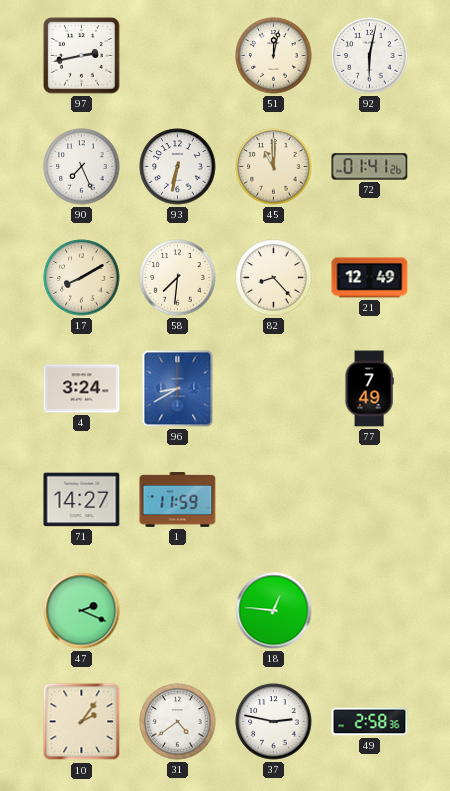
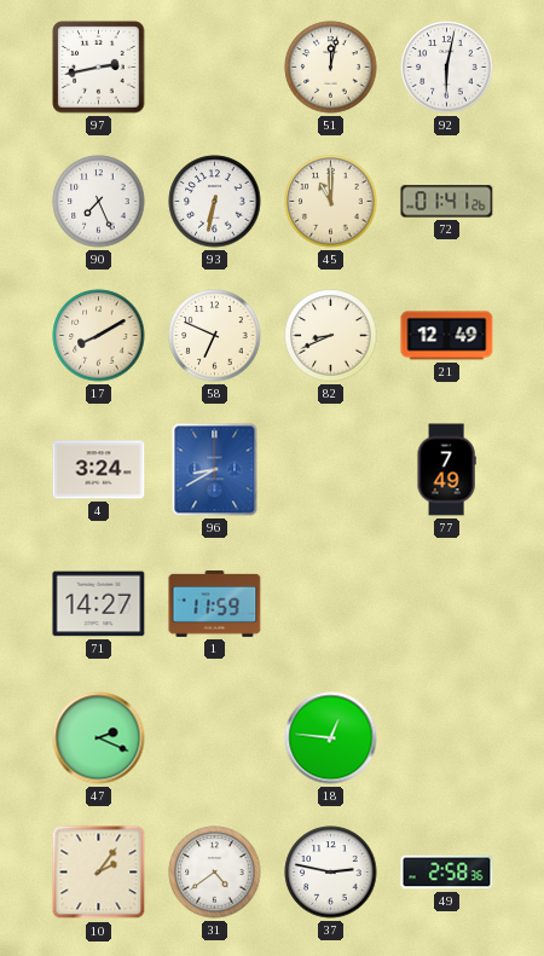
58: 7:31 -> 6:49 (215, 336)
82: 8:23 -> 8:41 (331, 336)
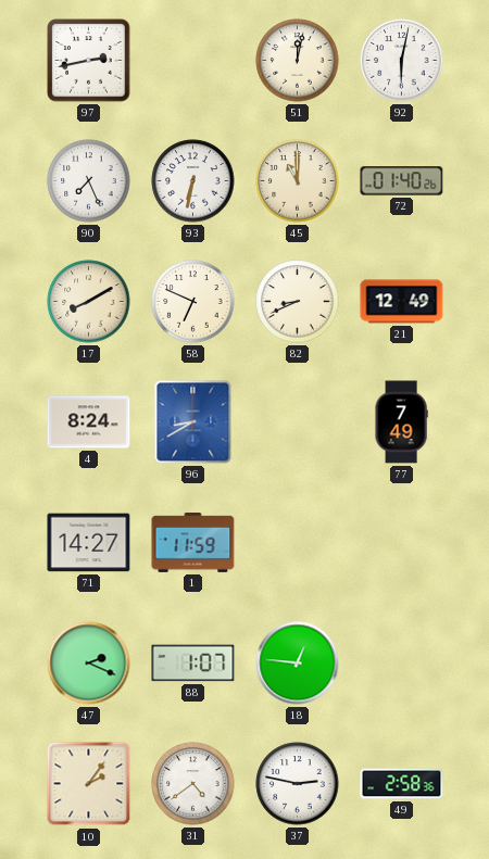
72: 01:41 -> 01:40 (402, 181)
4: 3:24 -> 8:24 (89, 422)
88: none -> 1:07 (193, 664)
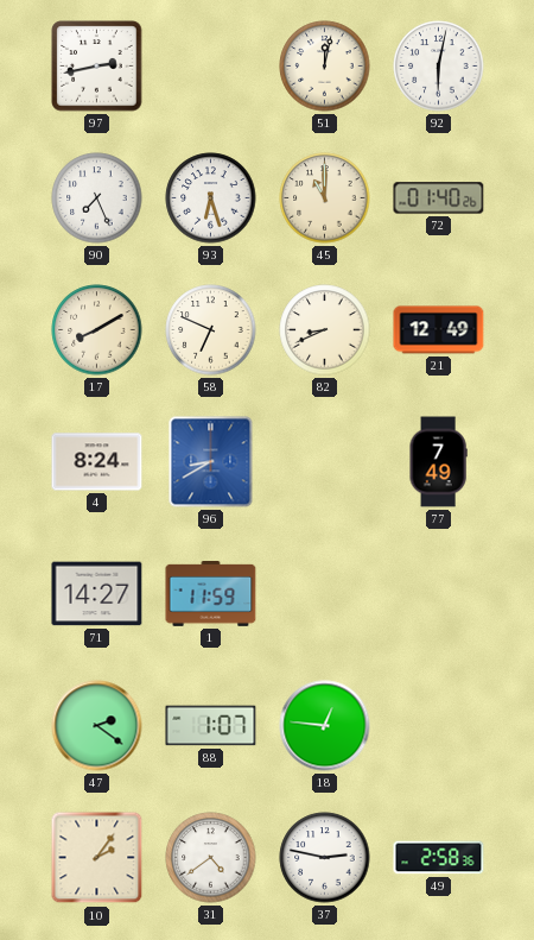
93: 6:32 -> 6:27 (211, 198)
47: 2:19 -> 2:21 (97, 726)
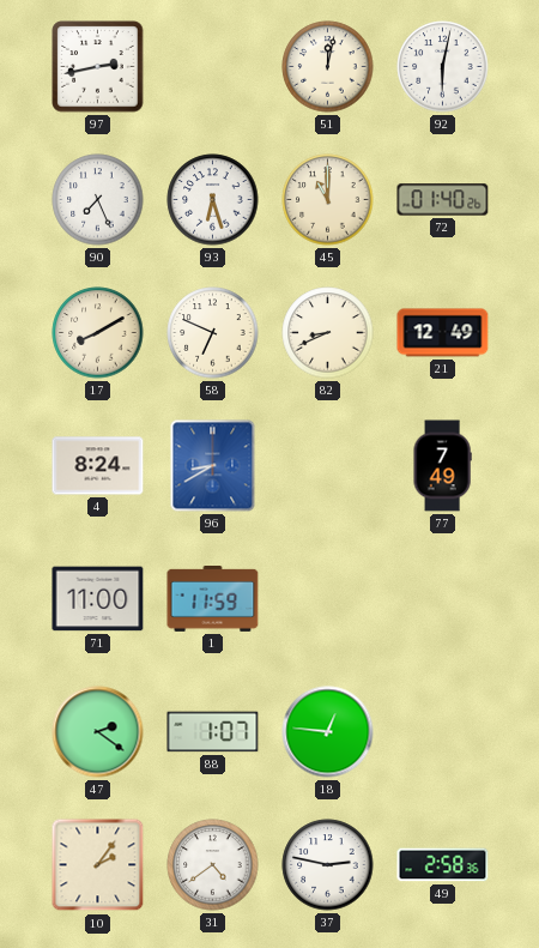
71: 14:27 -> 11:00 (98, 599)
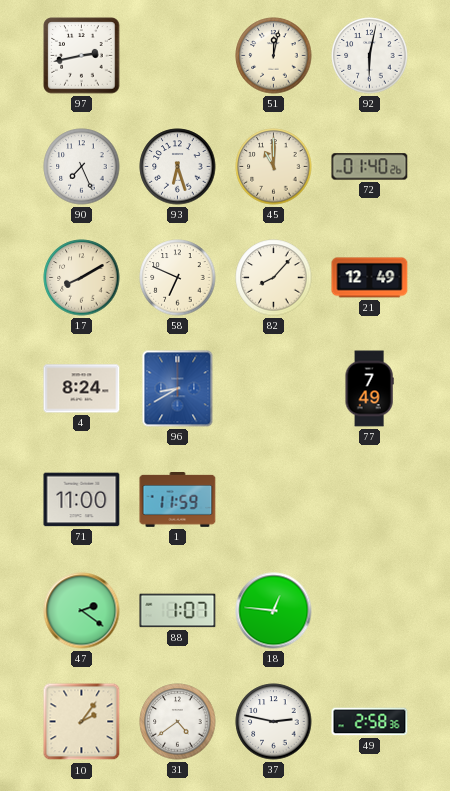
82: 8:41 -> 8:07 (274, 278)
